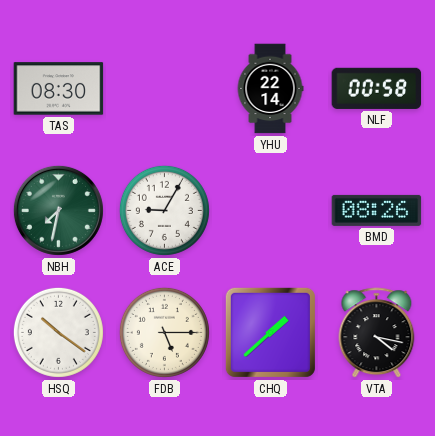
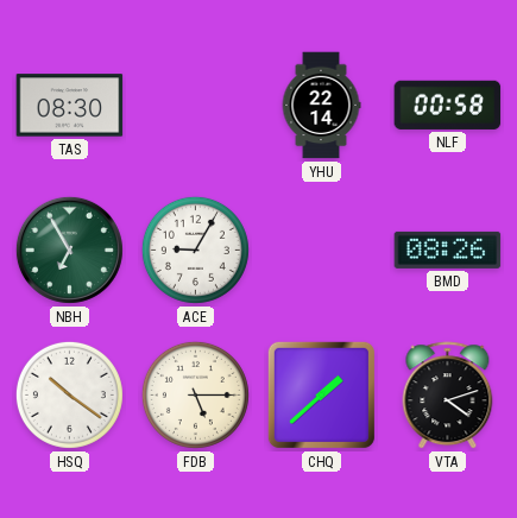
NBH: 7:32 -> 6:55 (69, 249)
VTA: 4:17 -> 4:12 (448, 396)
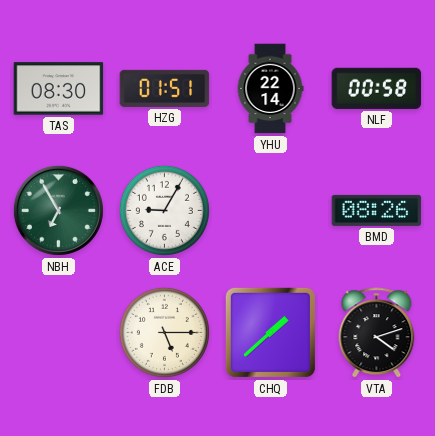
HZG: none -> 01:51 (165, 88)
HSQ: 10:21 -> none (69, 394)
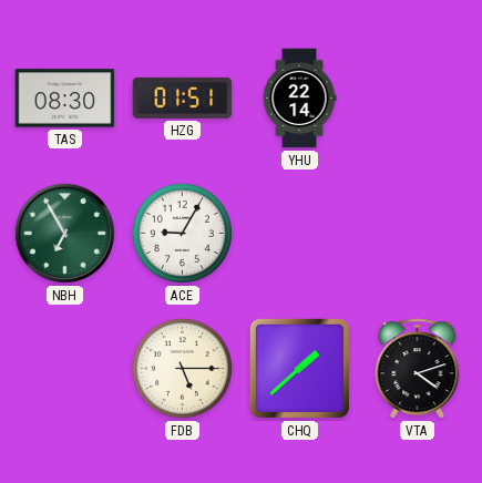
NLF: 00:58 -> none (377, 88)
BMD: 08:26 -> none (377, 210)
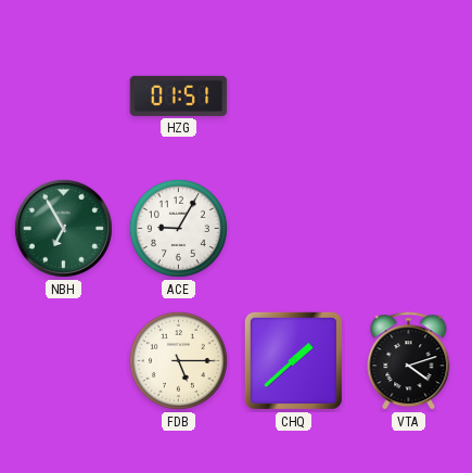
TAS: 08:30 -> none (65, 99)
YHU: 22:14 -> none (299, 99)
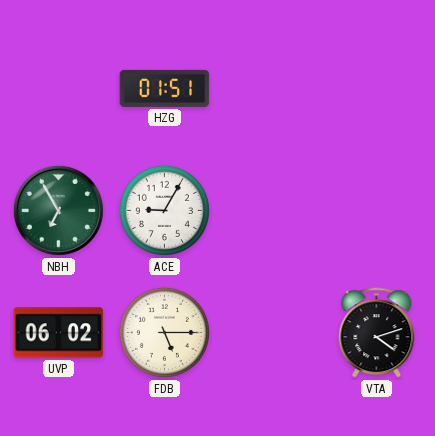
UVP: none -> 06:02 (59, 333)
CHQ: 1:38 -> none (293, 360)
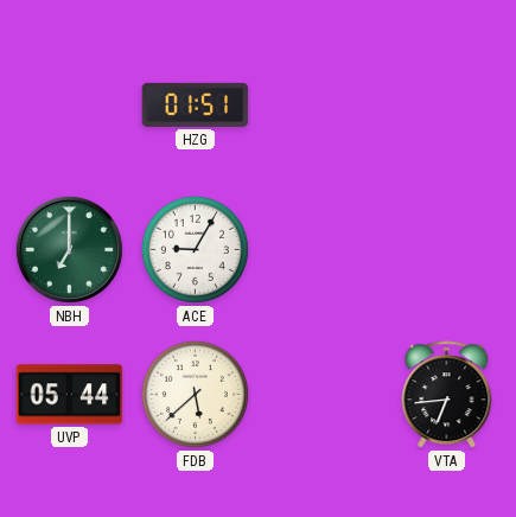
NBH: 6:55 -> 7:00 (69, 249)
UVP: 06:02 -> 05:44 (70, 395)
FDB: 5:15 -> 5:38 (195, 394)
VTA: 4:12 -> 6:44 (447, 395)
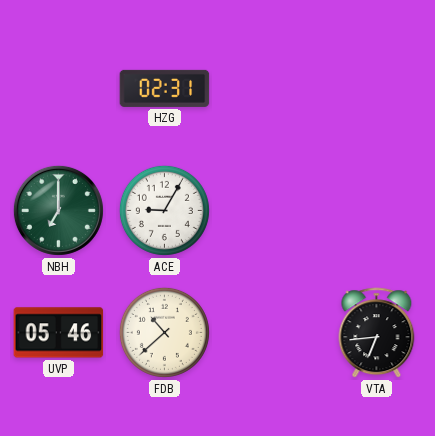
HZG: 01:51 -> 02:31 (165, 88)
UVP: 05:44 -> 05:46 (59, 333)
FDB: 5:38 -> 10:38 (164, 332)
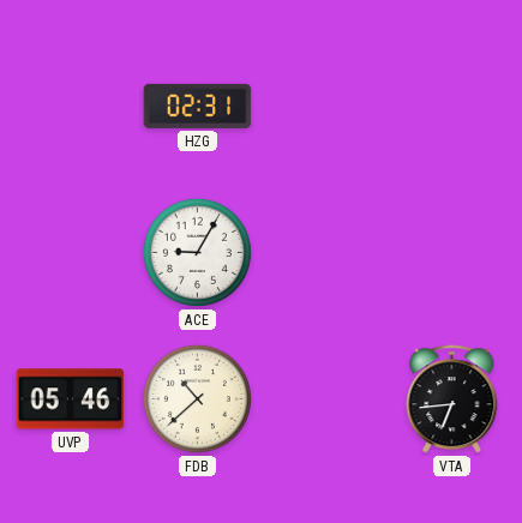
NBH: 7:00 -> none (58, 210)
